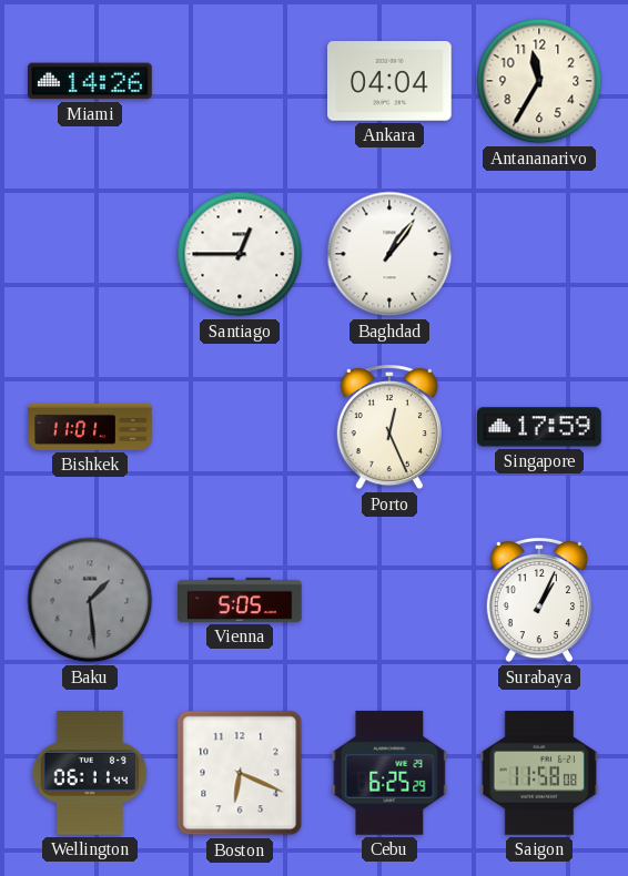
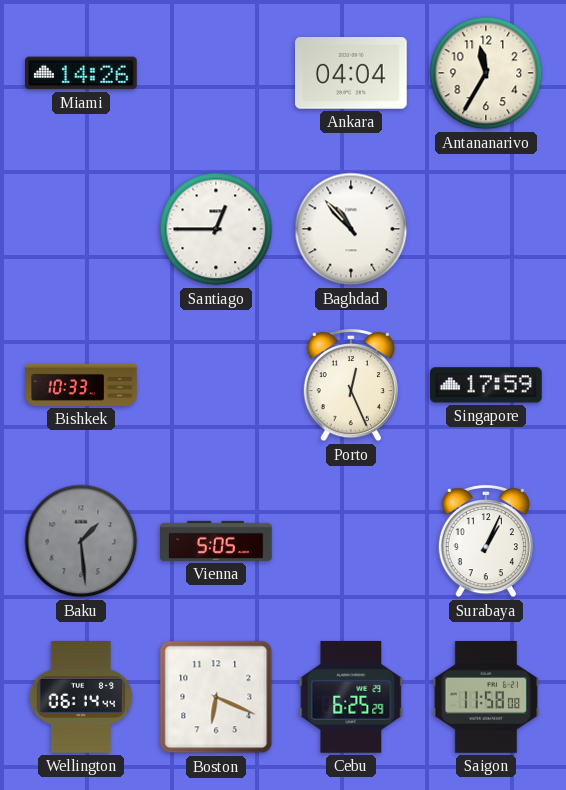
Baghdad: 1:06 -> 10:53 (351, 229)
Bishkek: 11:01 -> 10:33 (81, 385)
Wellington: 06:11 -> 06:14 (81, 698)
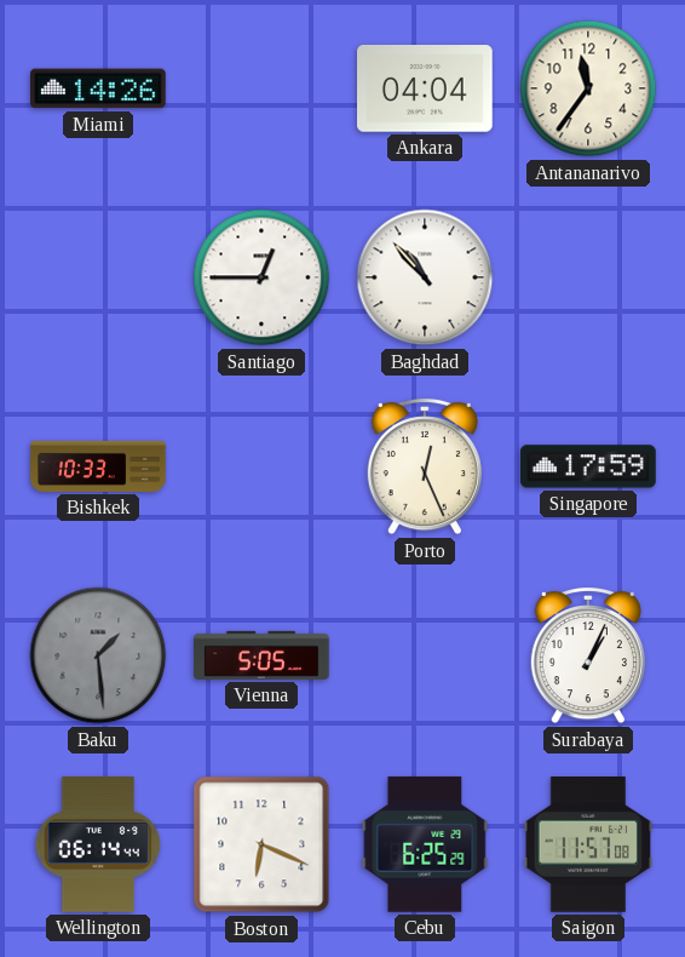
Antananarivo: 11:35 -> 11:36 (588, 88)
Saigon: 11:58 -> 11:57 (588, 844)
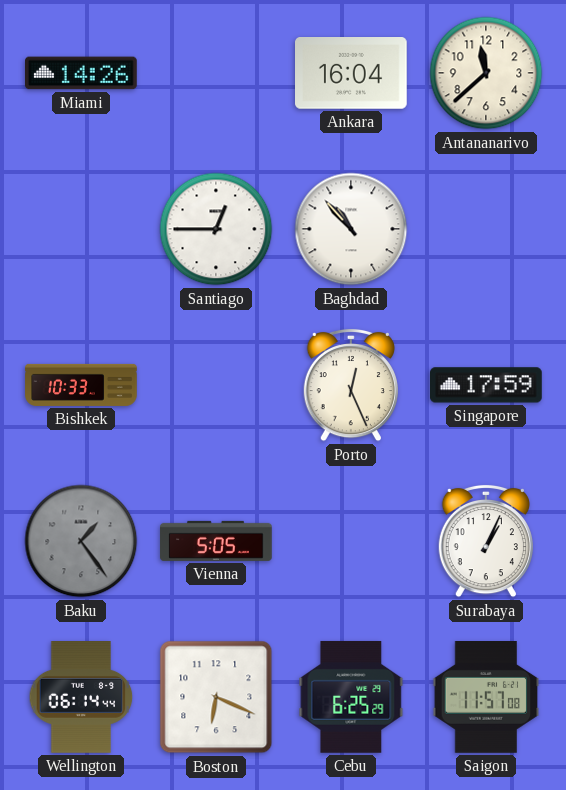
Ankara: 04:04 -> 16:04 (352, 74)
Antananarivo: 11:36 -> 11:38 (486, 73)
Baku: 1:29 -> 1:24 (81, 541)
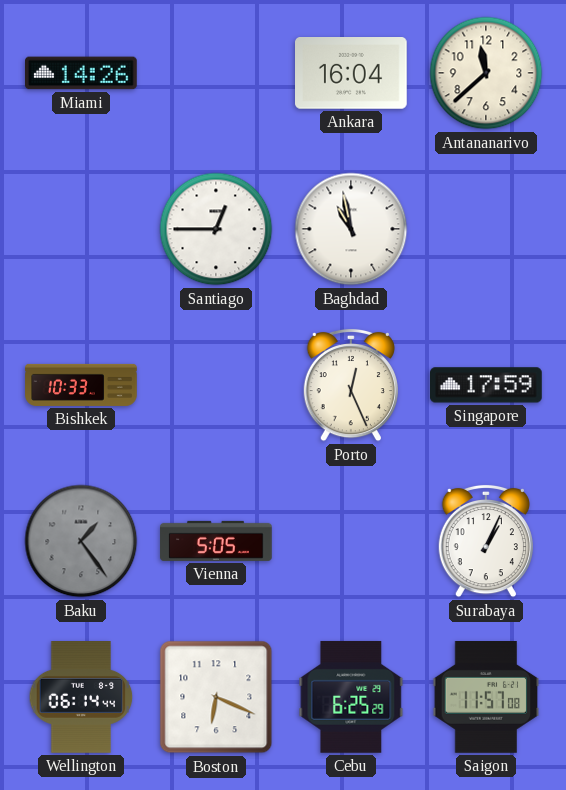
Baghdad: 10:53 -> 10:58 (351, 229)
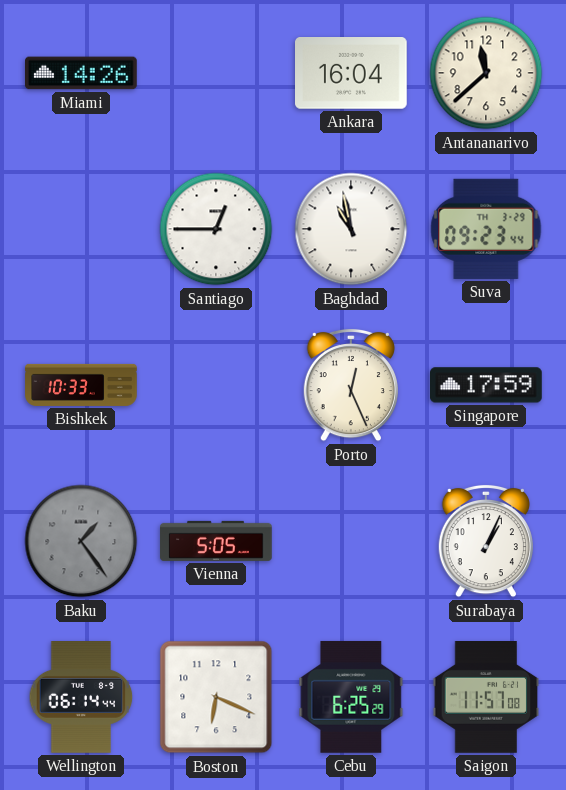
Suva: none -> 09:23 (486, 229)
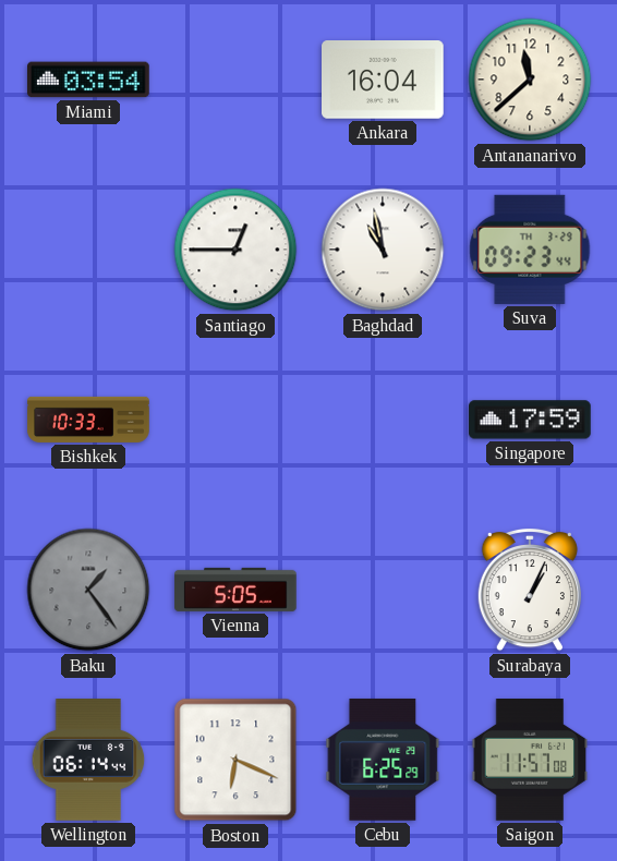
Miami: 14:26 -> 03:54 (89, 80)
Porto: 12:26 -> none (351, 385)
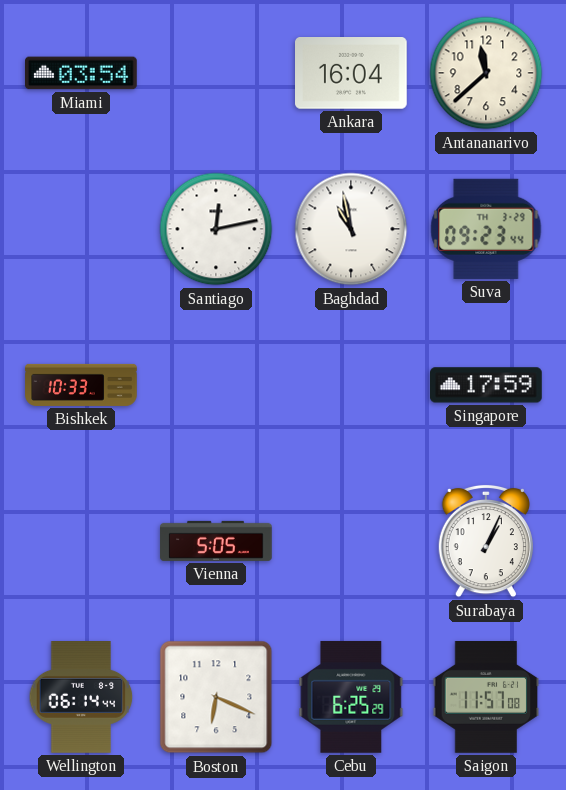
Santiago: 12:45 -> 12:13 (216, 229)
Baku: 1:24 -> none (88, 590)
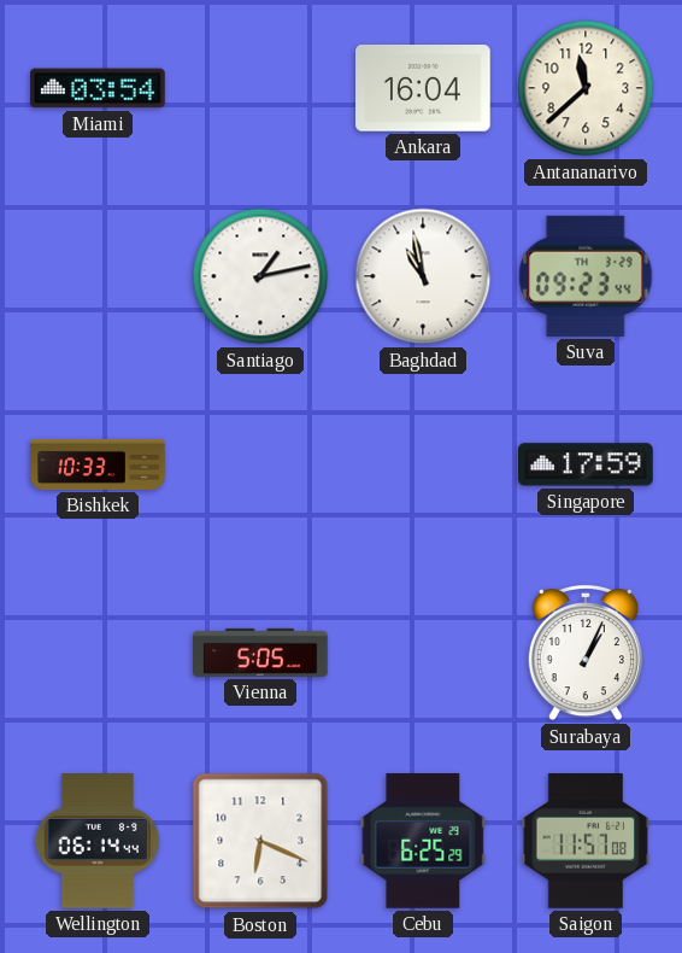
Santiago: 12:13 -> 1:13 (260, 276)
